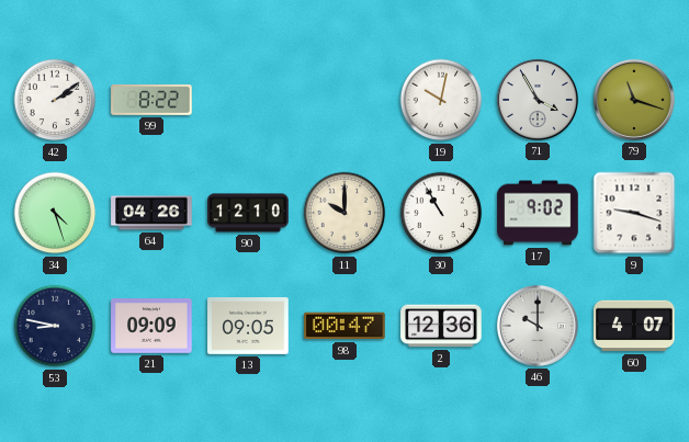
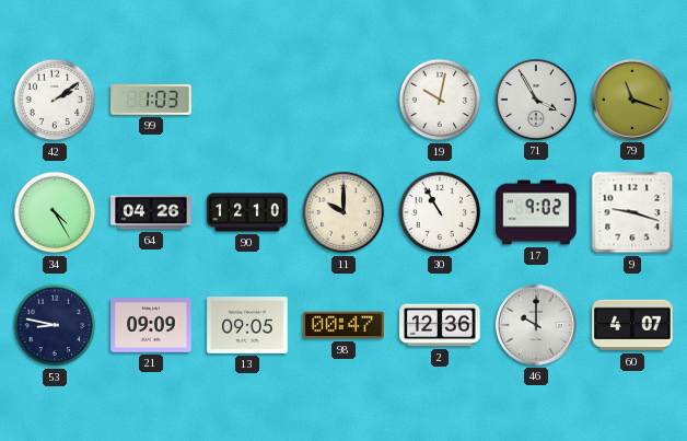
99: 8:22 -> 1:03 (151, 101)
34: 4:27 -> 4:25 (55, 212)
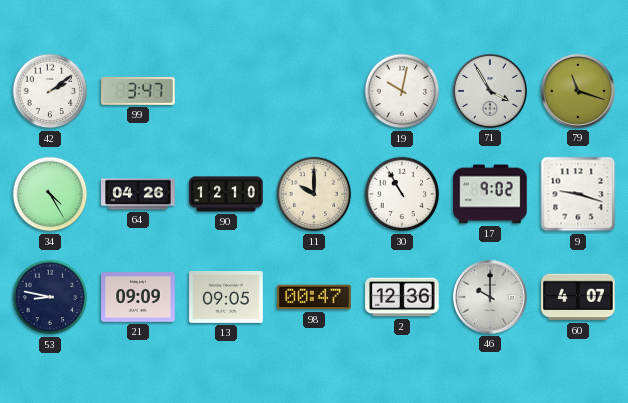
99: 1:03 -> 3:47 (138, 92)
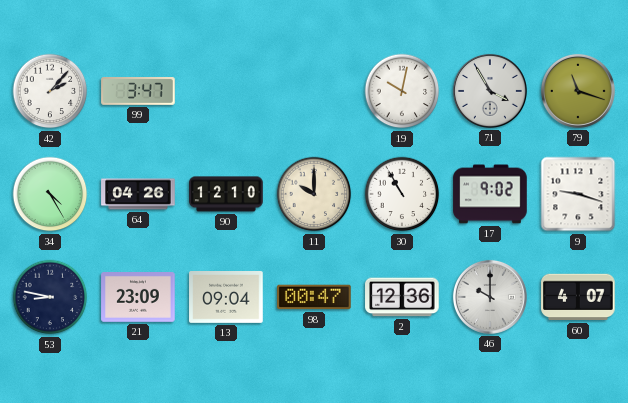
42: 2:09 -> 2:07 (50, 91)
21: 09:09 -> 23:09 (138, 298)
13: 09:05 -> 09:04 (226, 298)
